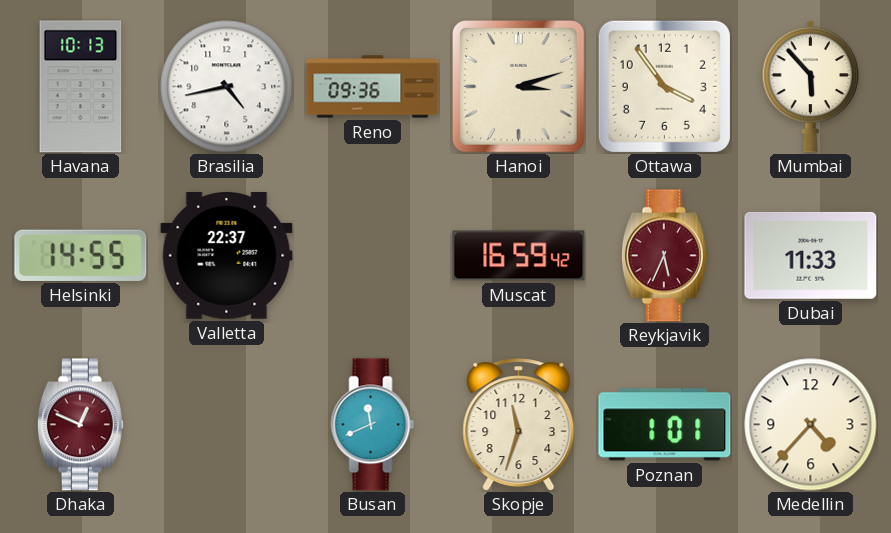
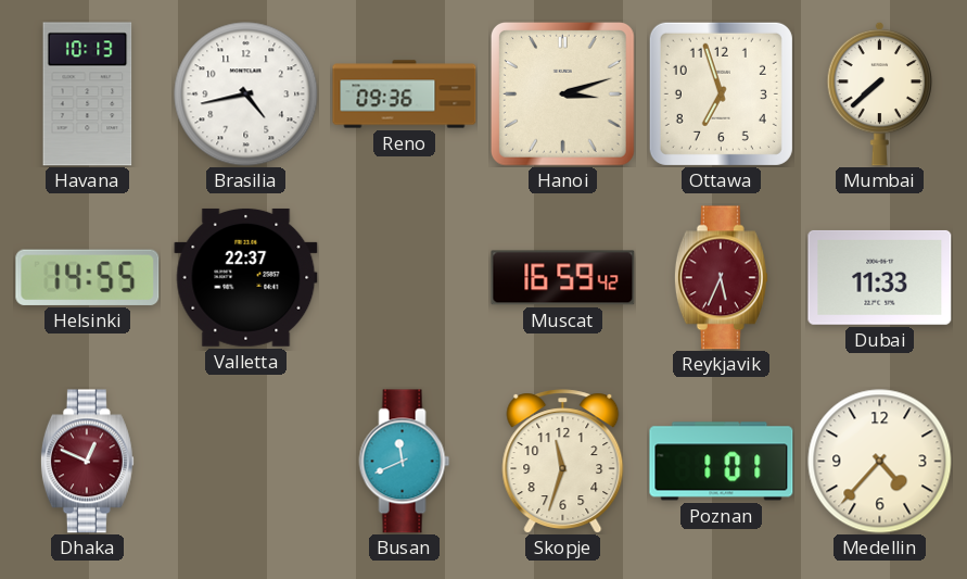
Ottawa: 3:54 -> 6:57 (721, 93)
Mumbai: 5:53 -> 7:38 (880, 93)
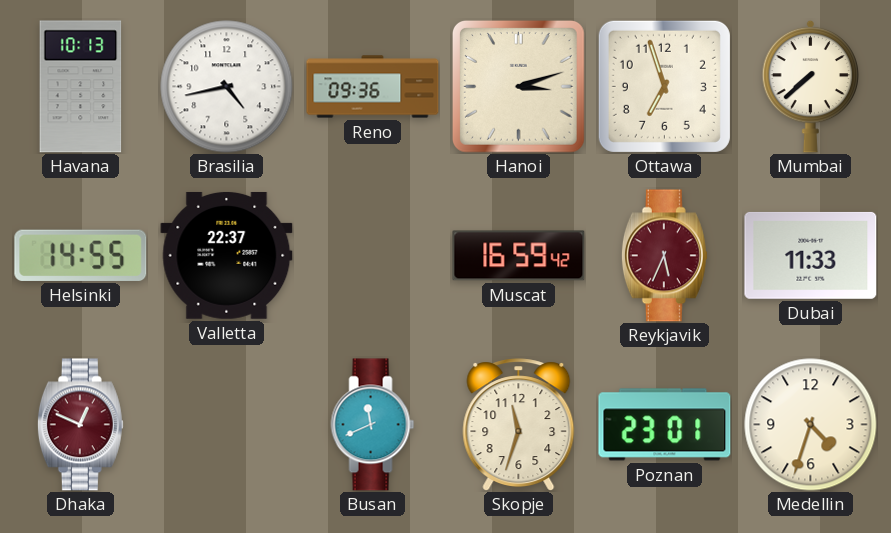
Poznan: 1:01 -> 23:01 (665, 425)
Medellin: 4:37 -> 4:33 (811, 425)
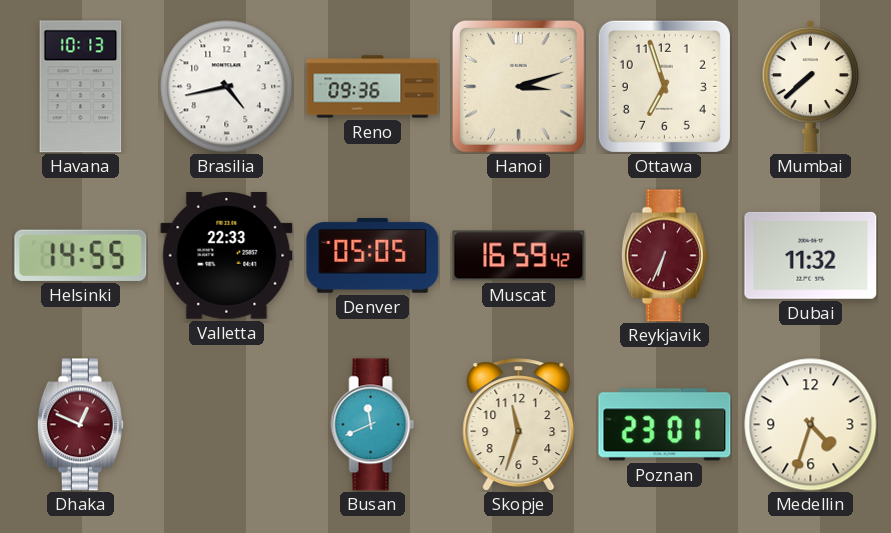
Valletta: 22:37 -> 22:33 (227, 255)
Denver: none -> 05:05 (373, 255)
Reykjavik: 5:34 -> 6:34 (664, 256)
Dubai: 11:33 -> 11:32 (811, 255)
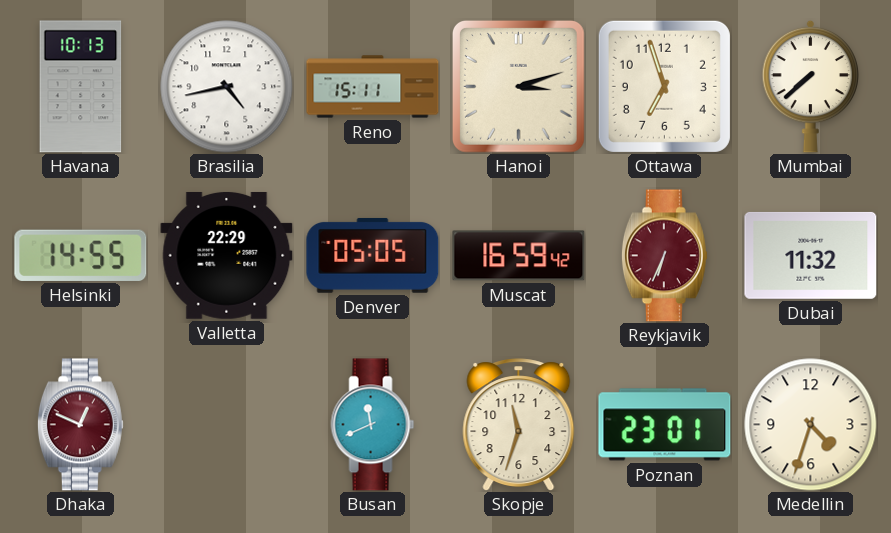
Reno: 09:36 -> 15:11 (373, 87)
Valletta: 22:33 -> 22:29 (227, 255)
